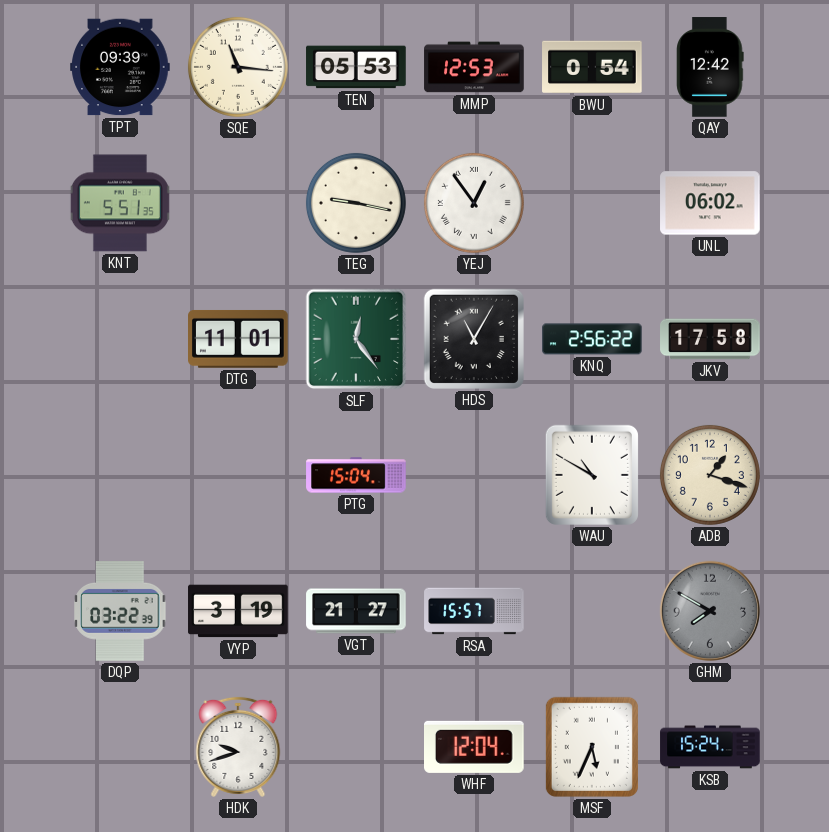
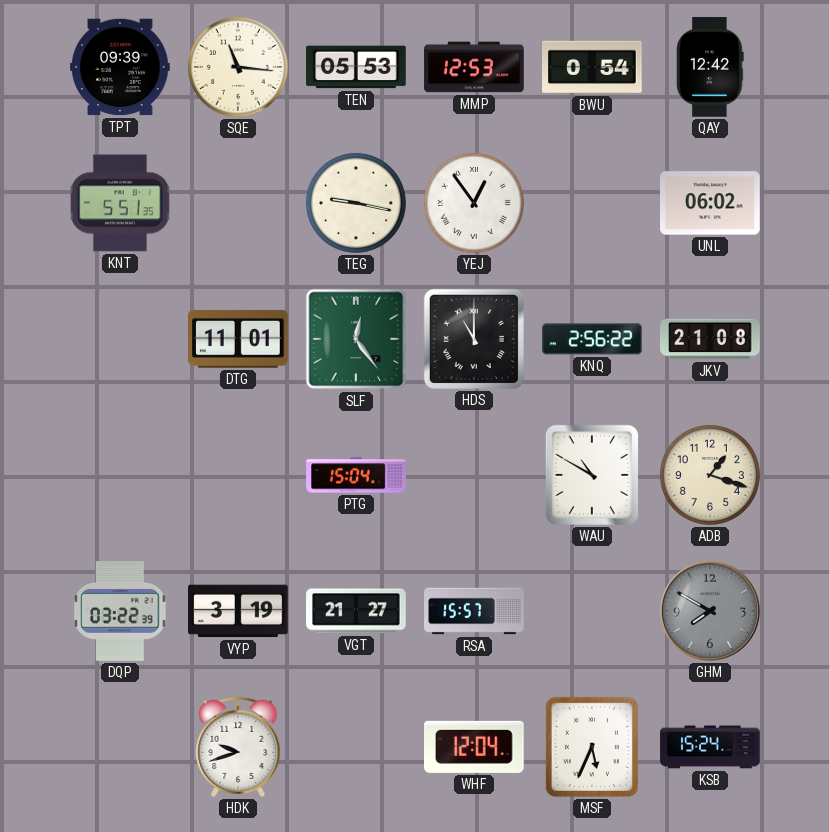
HDS: 11:05 -> 11:00 (474, 339)
JKV: 17:58 -> 21:08 (710, 339)
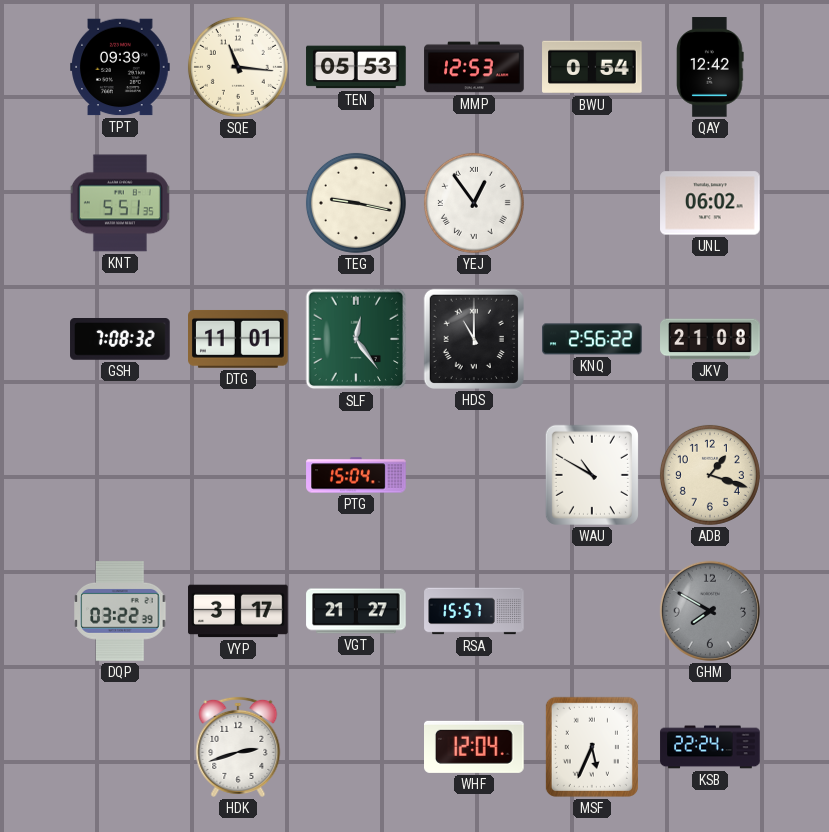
GSH: none -> 7:08 (120, 340)
VYP: 3:19 -> 3:17 (238, 611)
HDK: 9:42 -> 2:42 (238, 747)
KSB: 15:24 -> 22:24 (710, 747)
